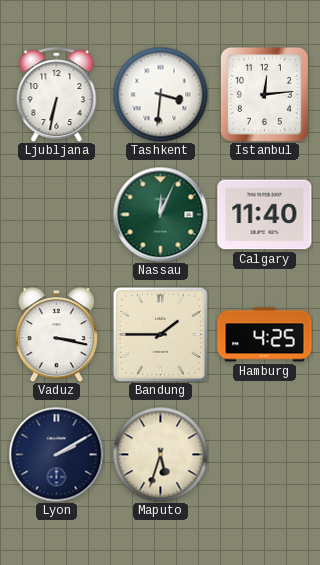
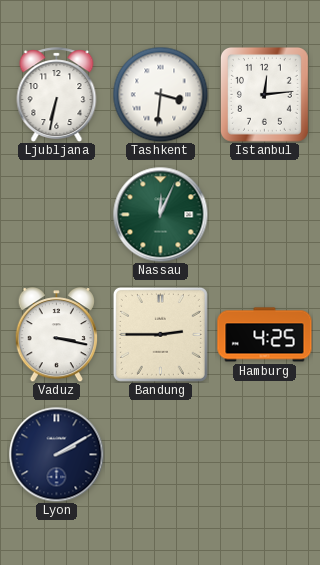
Calgary: 11:40 -> none (265, 215)
Bandung: 1:45 -> 2:45 (160, 334)
Maputo: 5:33 -> none (160, 454)
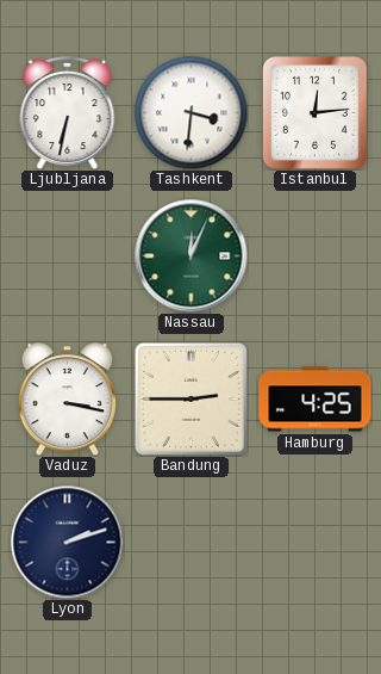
Lyon: 2:10 -> 2:12 (67, 542)
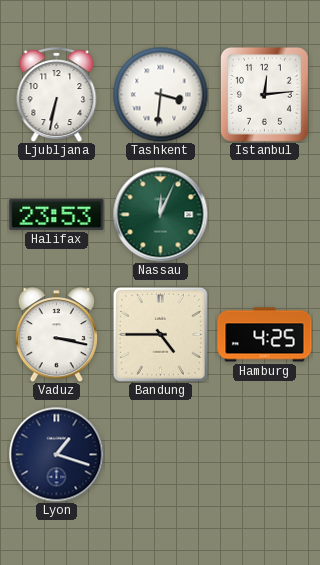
Halifax: none -> 23:53 (57, 214)
Bandung: 2:45 -> 4:45 (160, 334)
Lyon: 2:12 -> 1:18 (56, 454)
